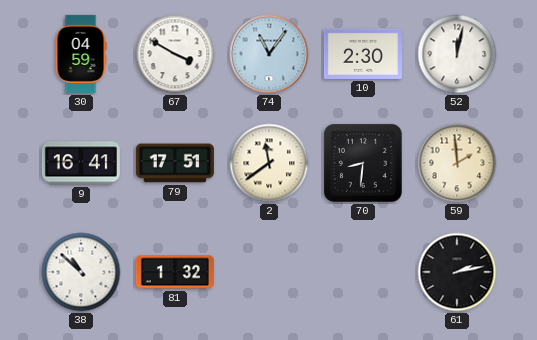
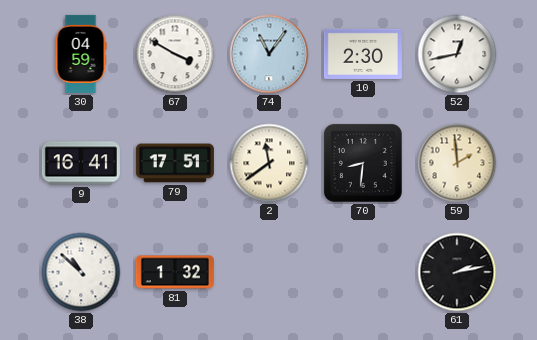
52: 12:02 -> 12:43 (457, 54)
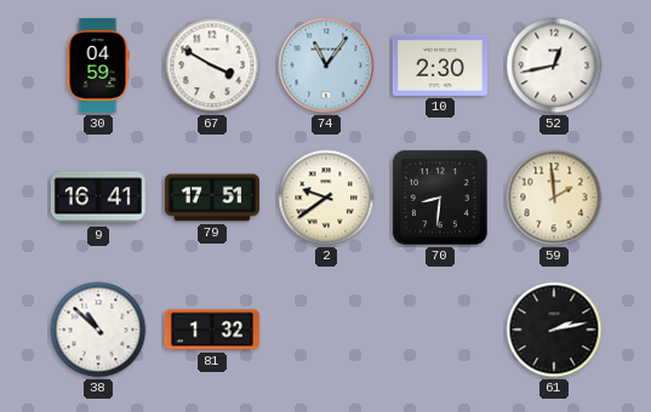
2: 11:39 -> 9:39 (326, 198)
